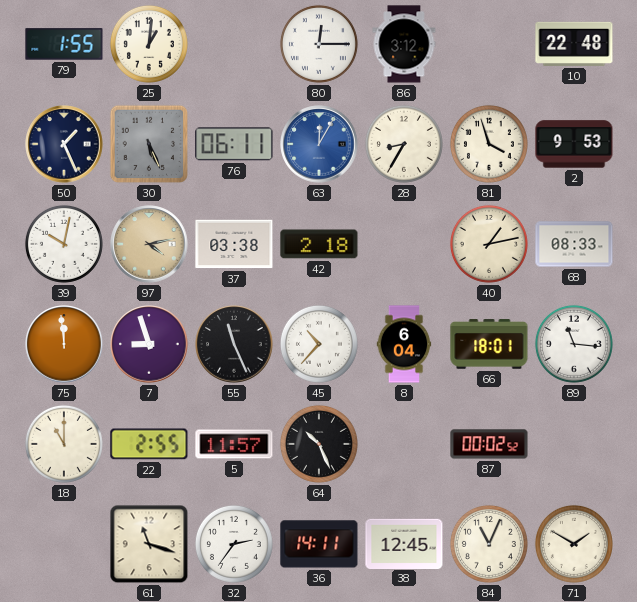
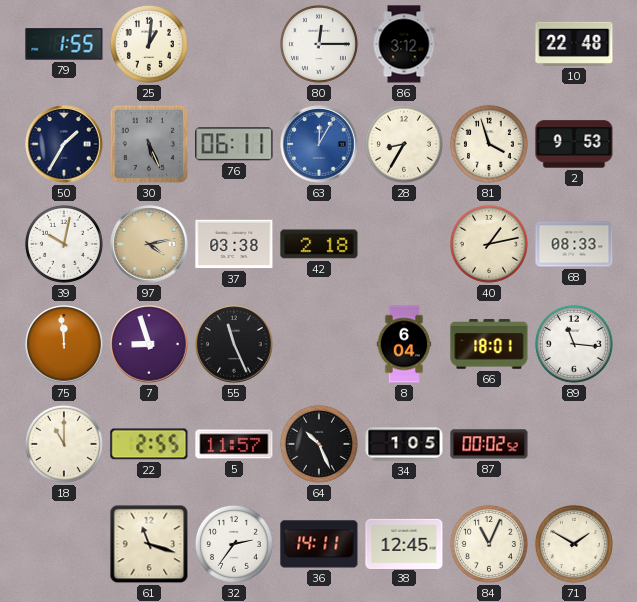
50: 1:26 -> 1:35 (64, 144)
45: 10:37 -> none (319, 344)
34: none -> 1:05 (404, 444)
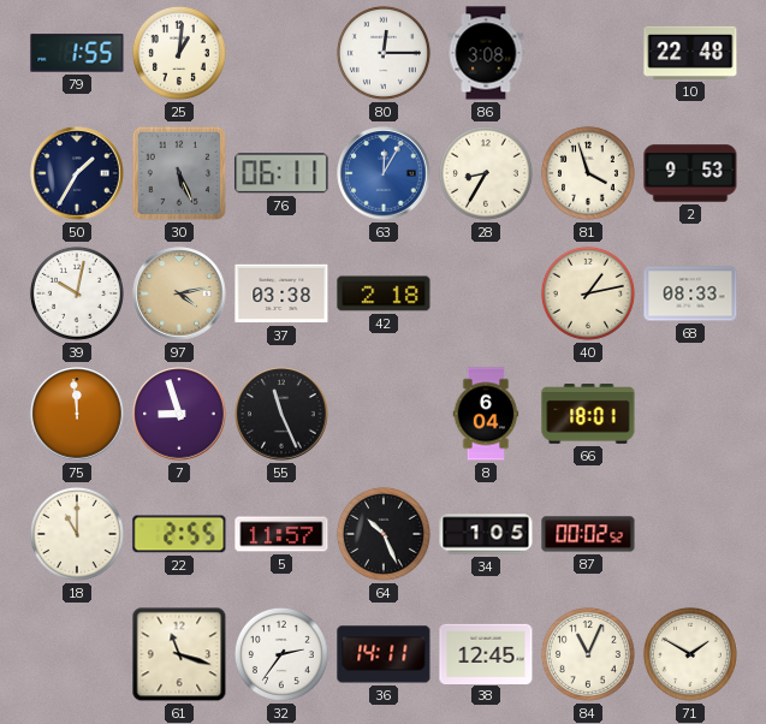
86: 3:12 -> 3:08 (486, 53)
89: 11:16 -> none (574, 344)
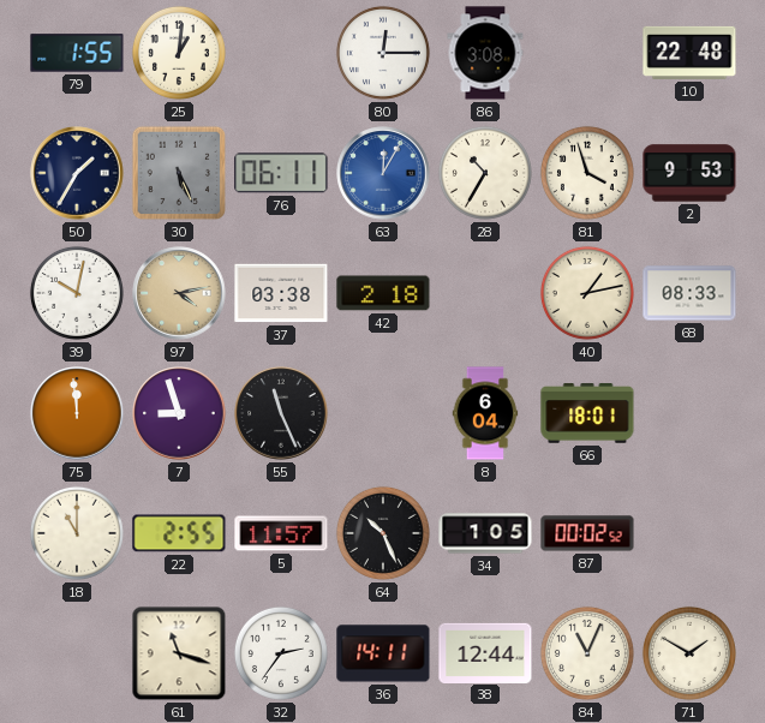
28: 8:35 -> 10:35 (485, 173)
38: 12:45 -> 12:44 (485, 652)
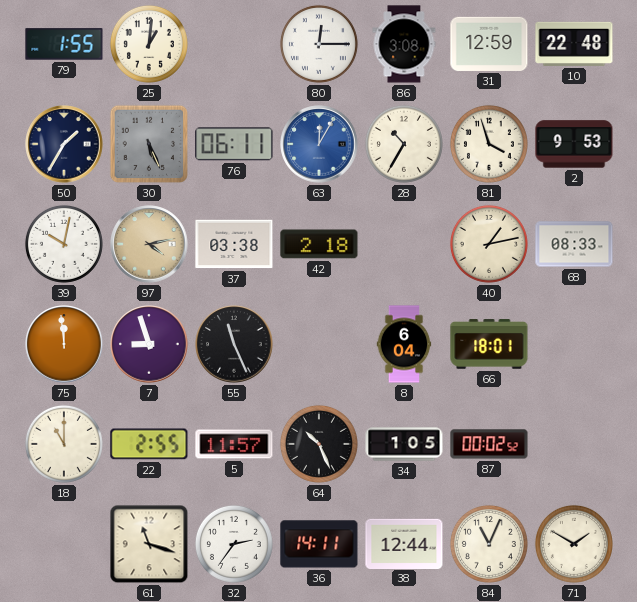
31: none -> 12:59 (489, 44)
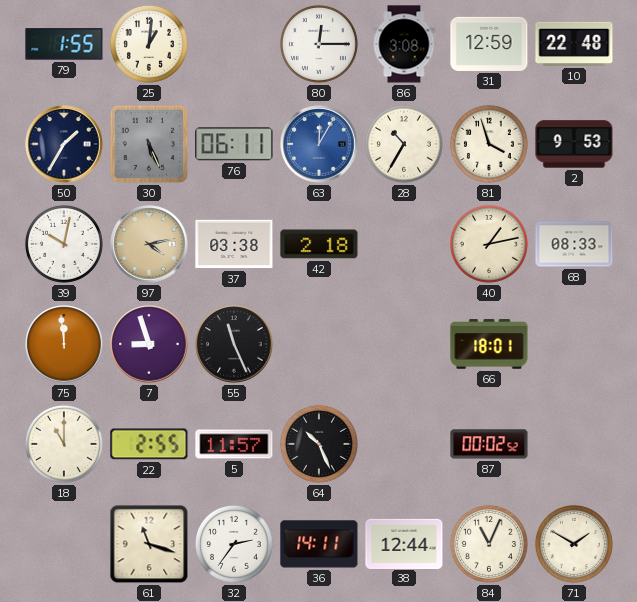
8: 6:04 -> none (404, 344)
34: 1:05 -> none (404, 444)
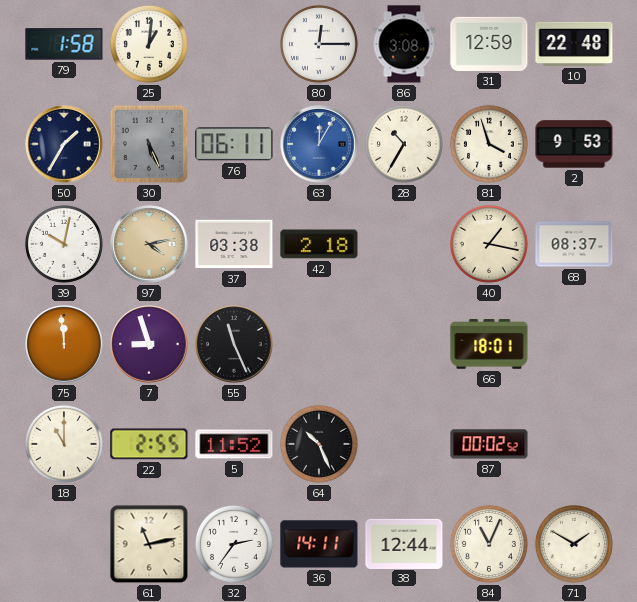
79: 1:55 -> 1:58 (64, 44)
40: 1:13 -> 1:17 (489, 244)
68: 08:33 -> 08:37 (574, 244)
5: 11:57 -> 11:52 (234, 444)
61: 11:18 -> 11:13 (149, 544)
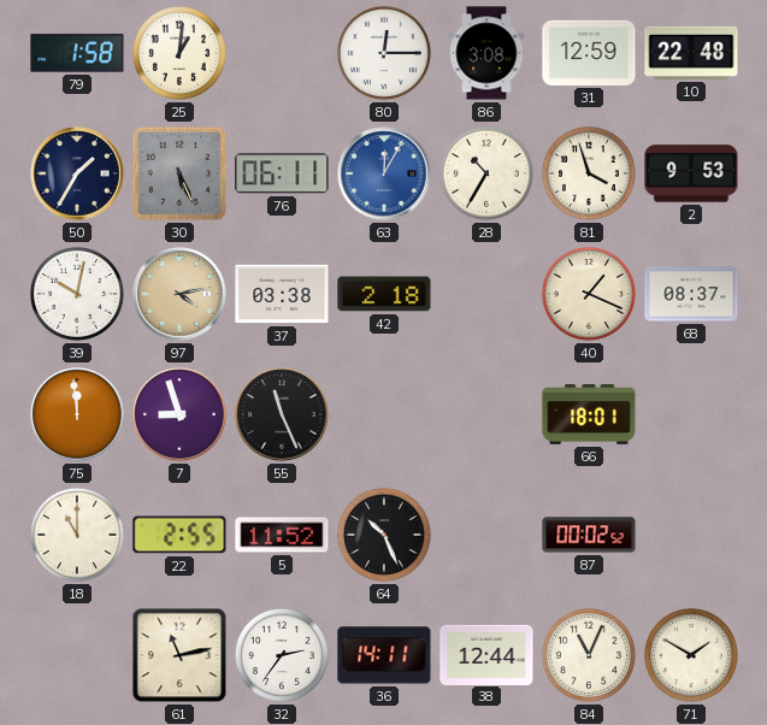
40: 1:17 -> 1:19 (589, 294)
